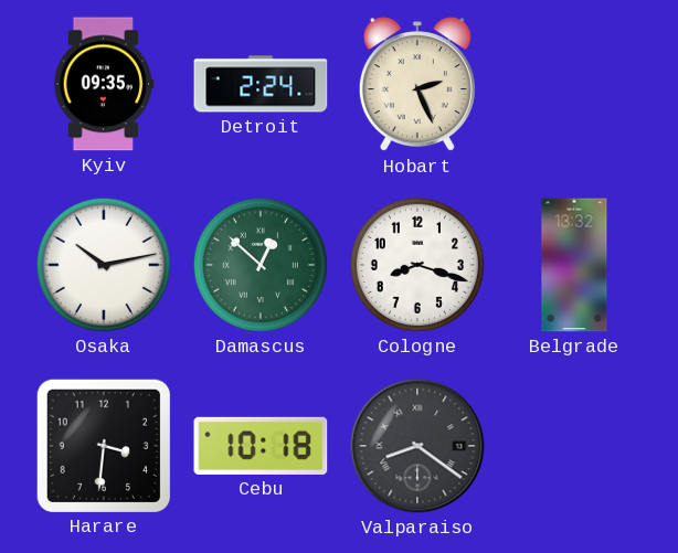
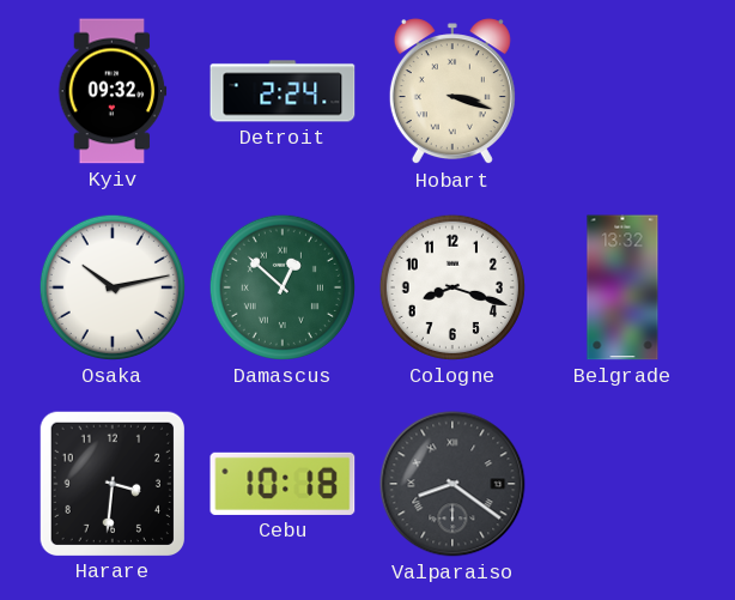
Kyiv: 09:35 -> 09:32 (113, 91)
Hobart: 2:26 -> 3:18 (452, 92)
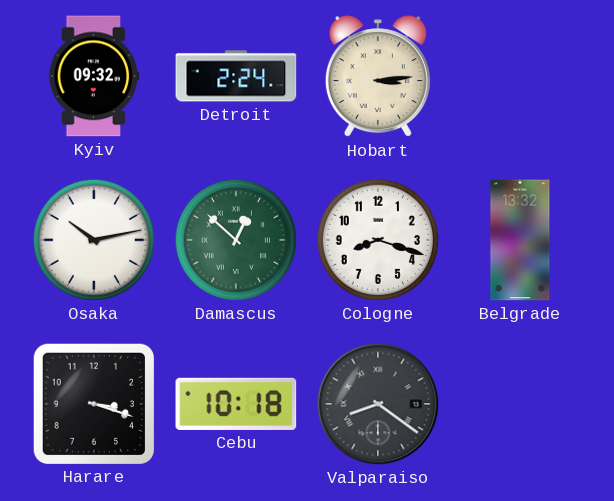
Hobart: 3:18 -> 3:14 (378, 77)
Harare: 3:31 -> 3:18 (93, 403)
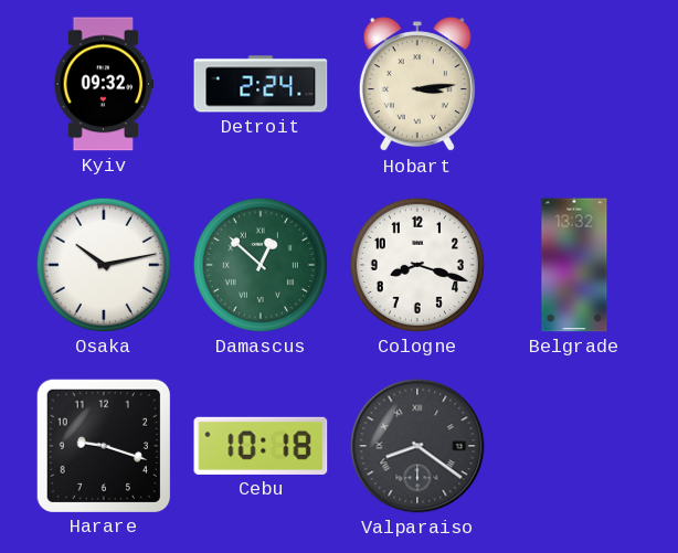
Harare: 3:18 -> 9:18 (103, 445)
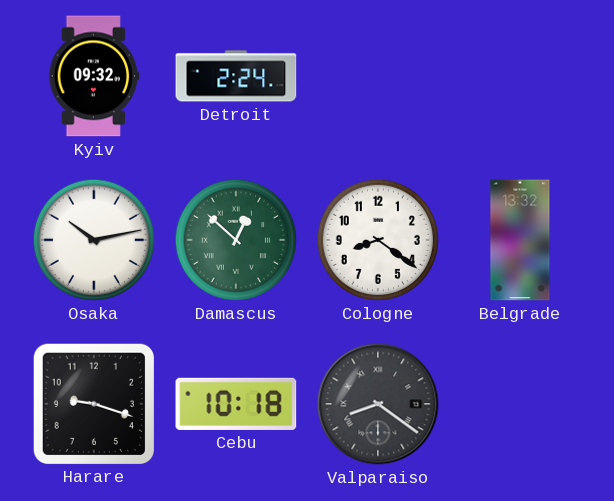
Hobart: 3:14 -> none (417, 85)
Cologne: 8:18 -> 8:21 (378, 240)
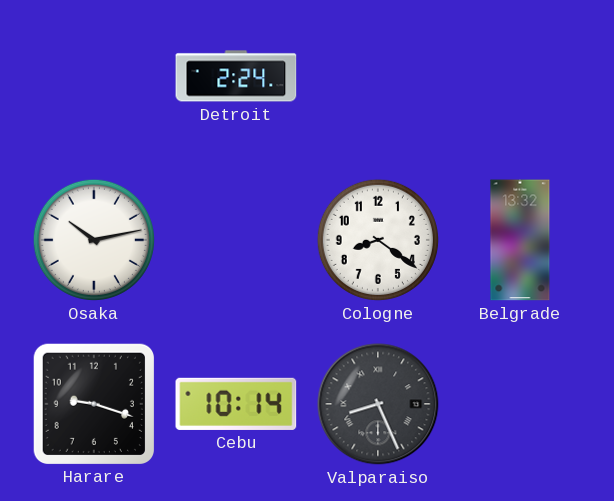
Kyiv: 09:32 -> none (94, 76)
Damascus: 12:52 -> none (236, 240)
Cebu: 10:18 -> 10:14 (236, 404)
Valparaiso: 8:21 -> 8:26 (378, 404)
